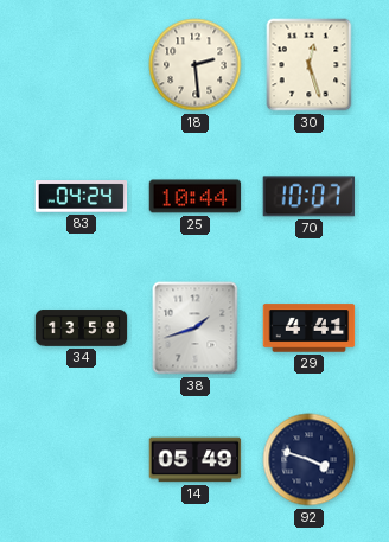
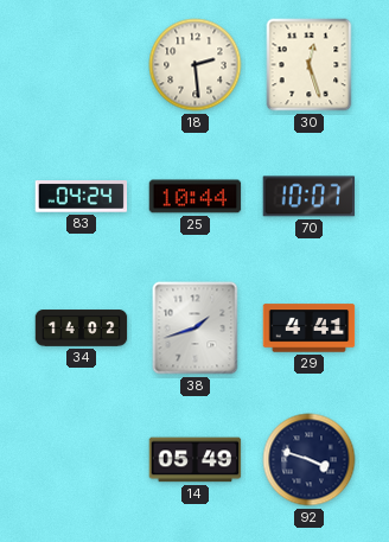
34: 13:58 -> 14:02 (82, 329)
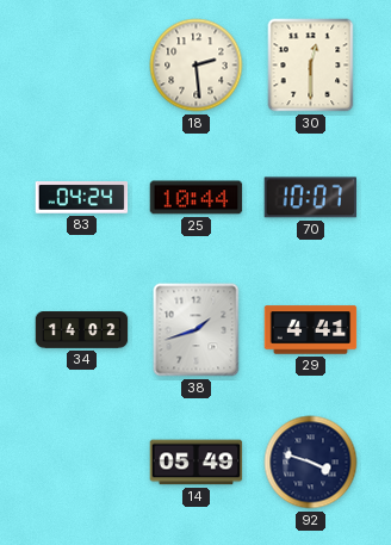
30: 12:27 -> 12:30 (311, 66)
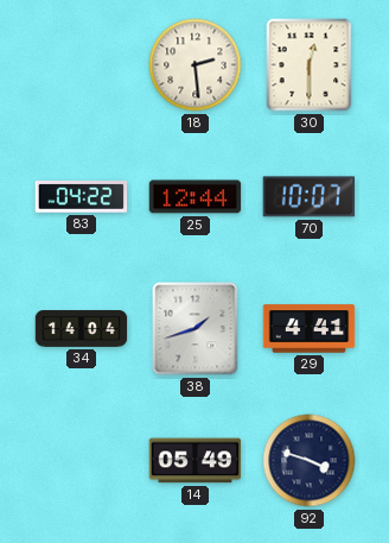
83: 04:24 -> 04:22 (82, 197)
25: 10:44 -> 12:44 (196, 197)
34: 14:02 -> 14:04 (82, 329)
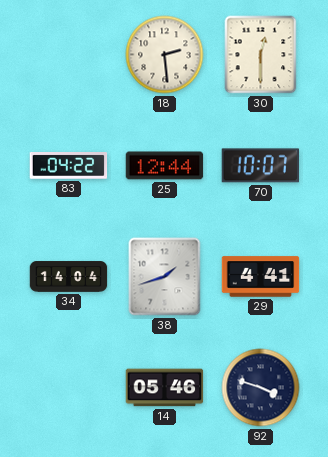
14: 05:49 -> 05:46 (165, 388)
